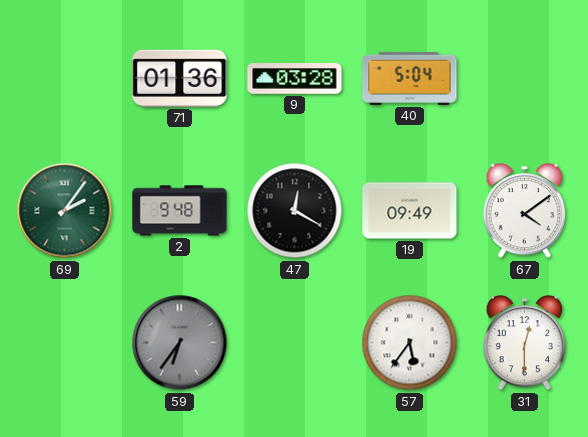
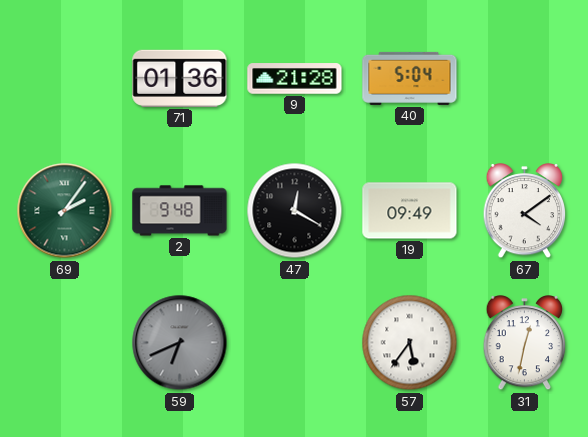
9: 03:28 -> 21:28 (295, 79)
59: 6:36 -> 6:41 (180, 343)
31: 12:30 -> 12:32 (525, 343)
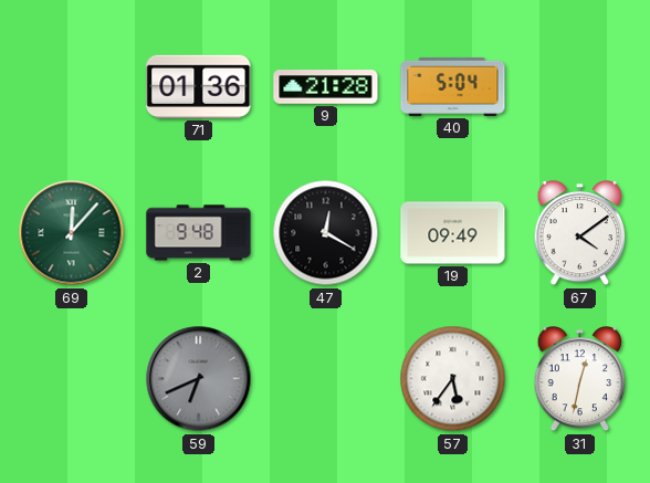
69: 2:06 -> 12:07 (72, 233)
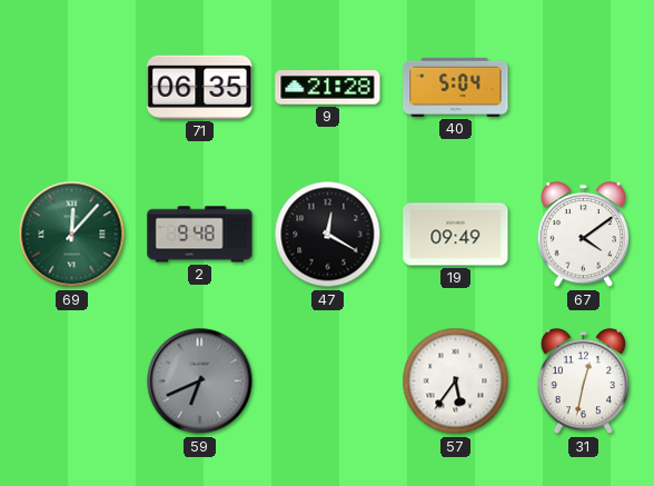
71: 01:36 -> 06:35 (200, 87)
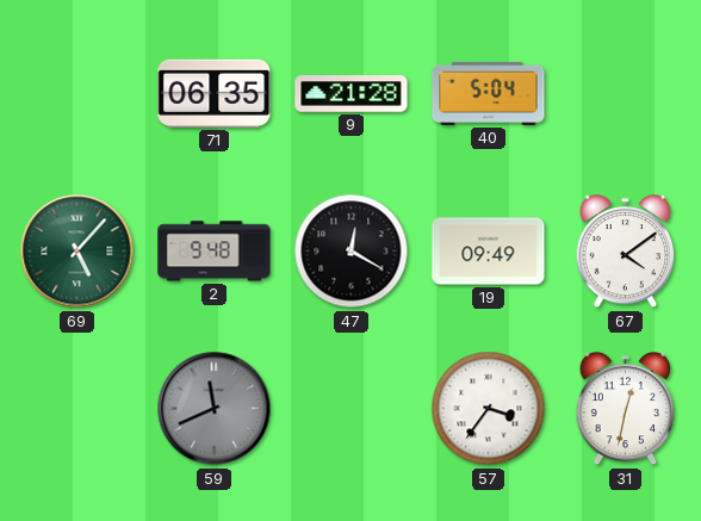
69: 12:07 -> 5:07 (77, 252)
59: 6:41 -> 11:41 (215, 409)
57: 5:36 -> 3:36 (489, 409)
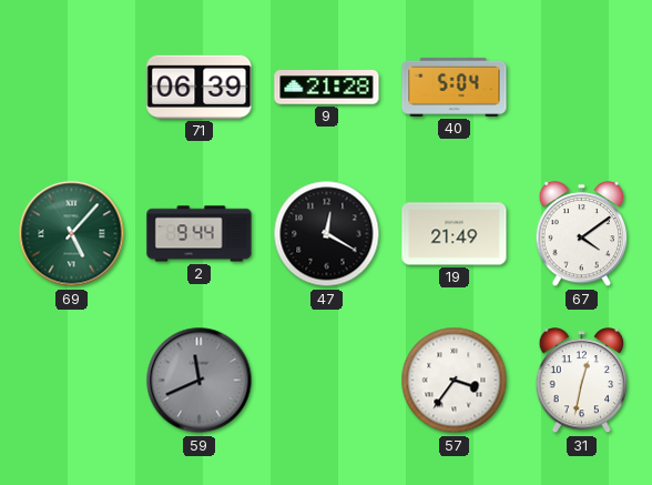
71: 06:35 -> 06:39 (200, 87)
2: 9:48 -> 9:44 (200, 234)
19: 09:49 -> 21:49 (455, 234)
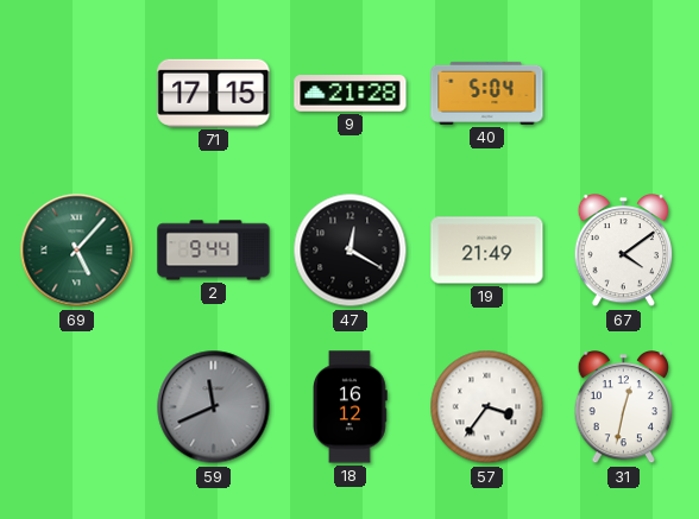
71: 06:39 -> 17:15 (214, 93)
18: none -> 16:12 (351, 407)
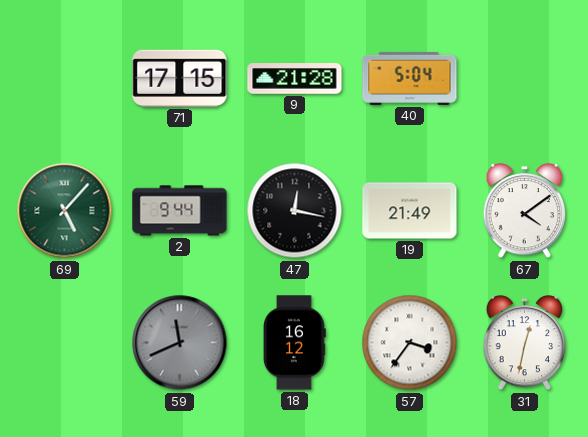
47: 12:20 -> 12:17 (295, 211)
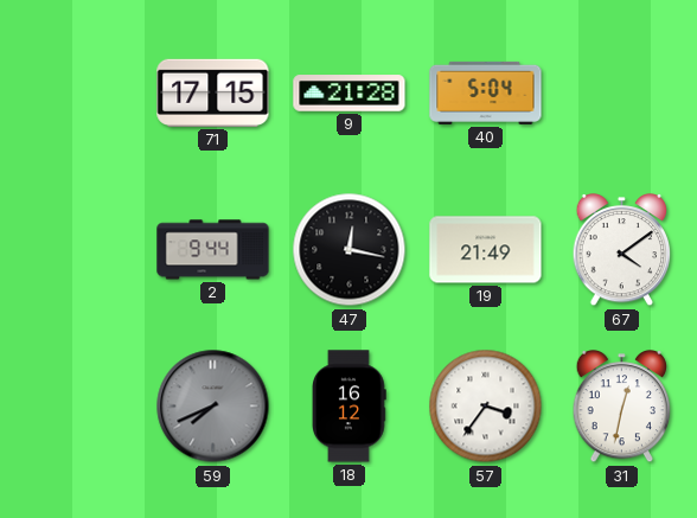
69: 5:07 -> none (65, 211)
59: 11:41 -> 7:41 (213, 407)
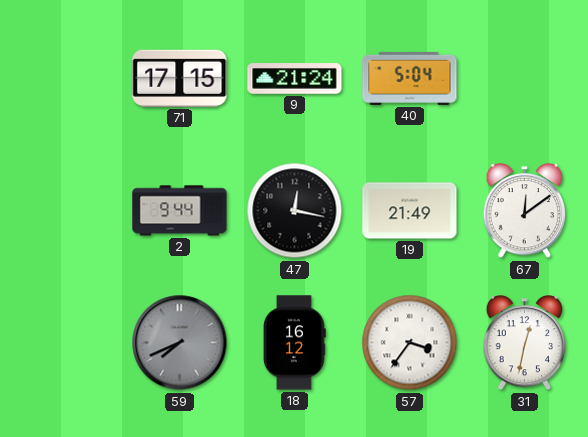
9: 21:28 -> 21:24 (295, 79)
67: 4:09 -> 12:09 (525, 211)
